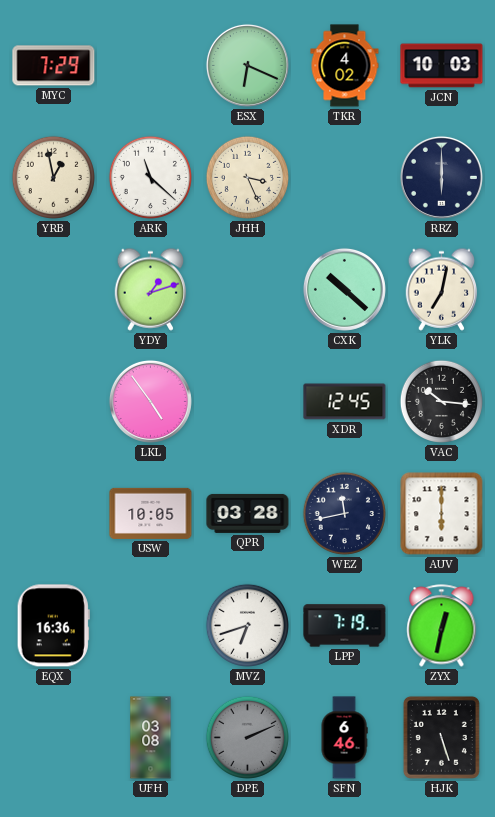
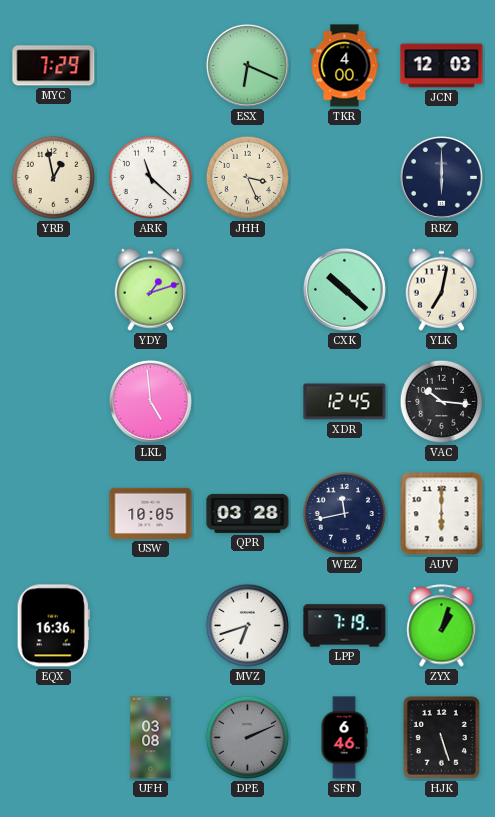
TKR: 4:02 -> 4:00 (345, 66)
JCN: 10:03 -> 12:03 (442, 66)
LKL: 4:54 -> 4:59 (150, 401)
ZYX: 12:32 -> 1:03 (442, 626)
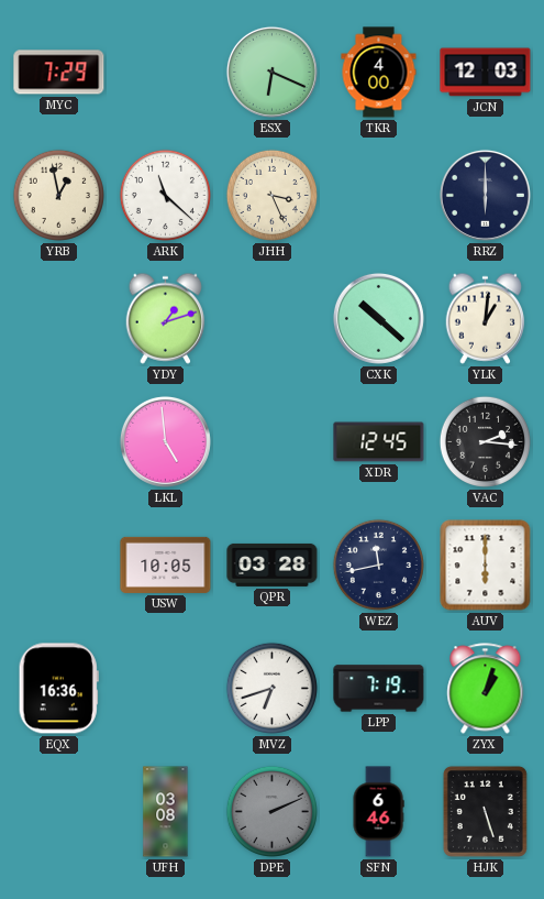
YLK: 7:02 -> 1:01 (486, 318)
VAC: 10:16 -> 2:16 (485, 441)
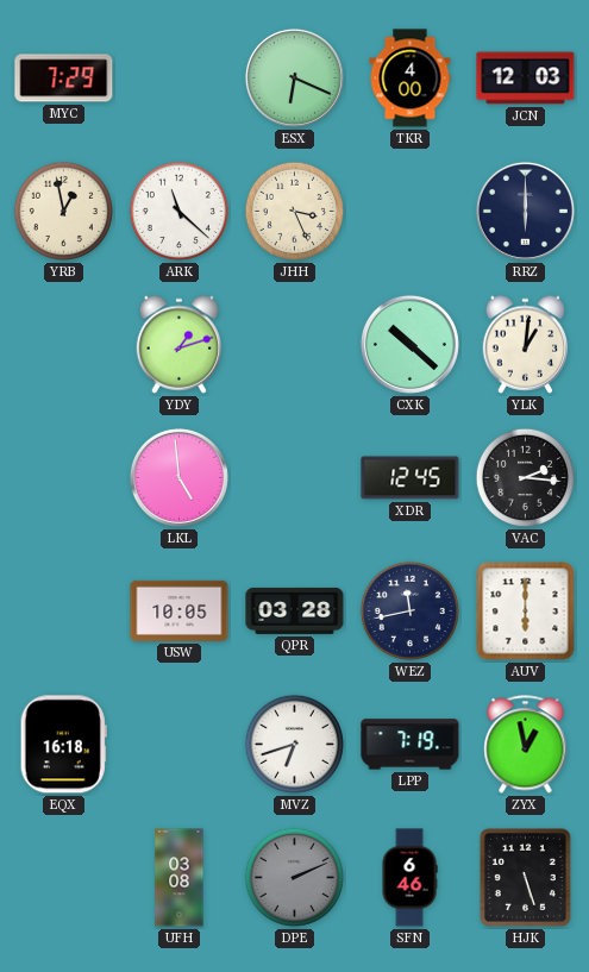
EQX: 16:36 -> 16:18 (63, 745)
ZYX: 1:03 -> 12:58 (526, 745)
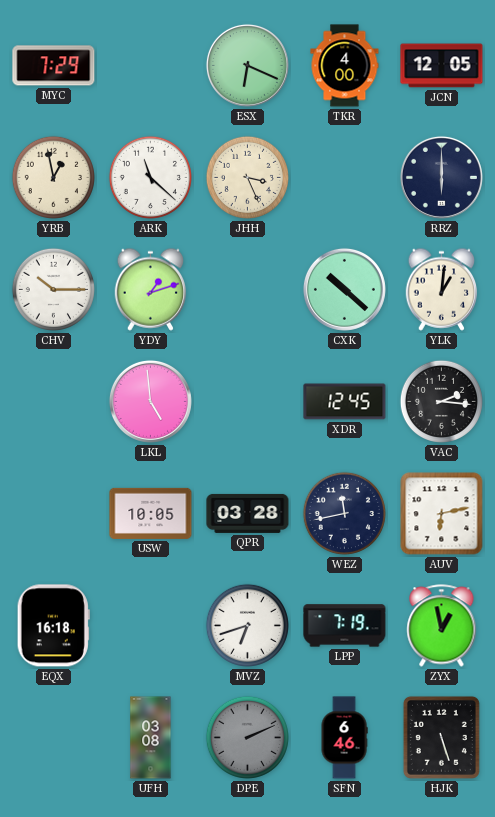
JCN: 12:03 -> 12:05 (442, 66)
CHV: none -> 10:15 (53, 289)
AUV: 6:00 -> 6:13 (442, 514)
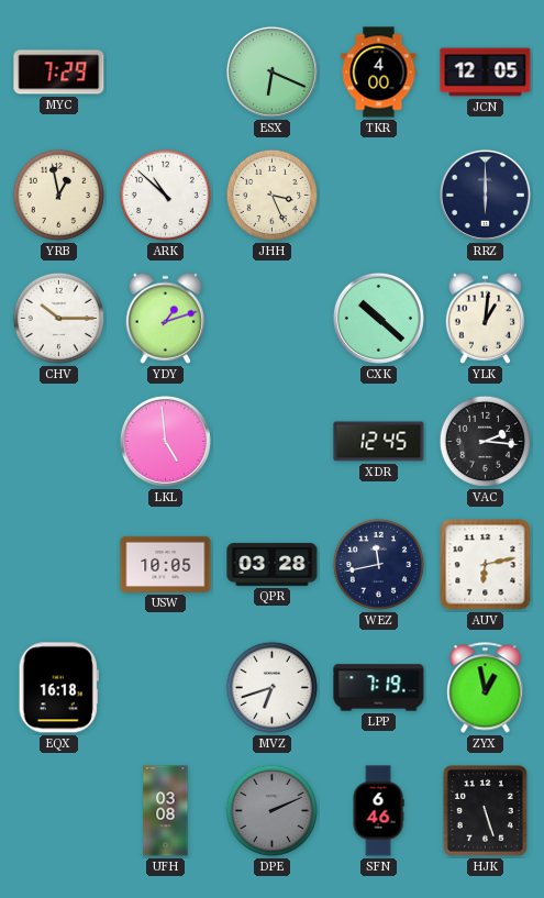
ARK: 11:22 -> 10:52 (165, 195)
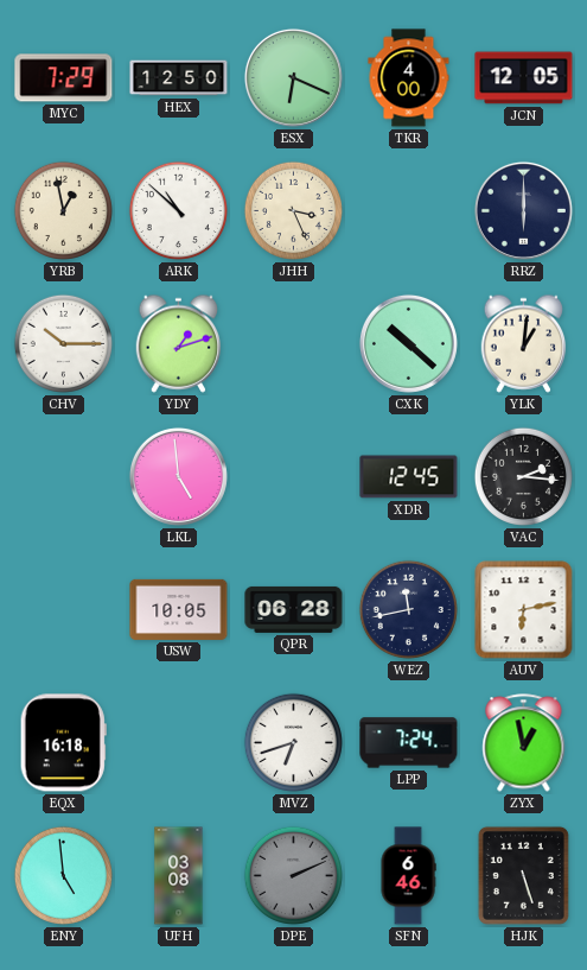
HEX: none -> 12:50 (179, 78)
QPR: 03:28 -> 06:28 (294, 609)
LPP: 7:19 -> 7:24 (409, 743)
ENY: none -> 4:59 (63, 875)
